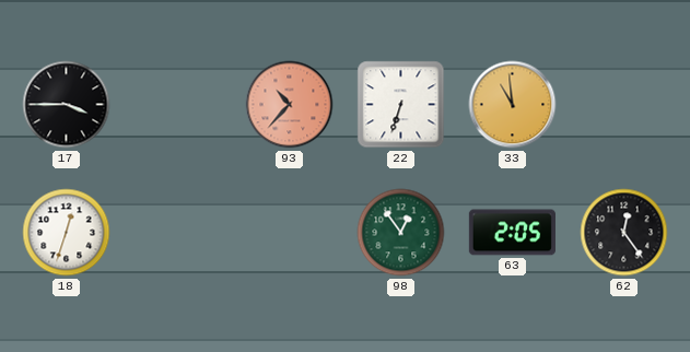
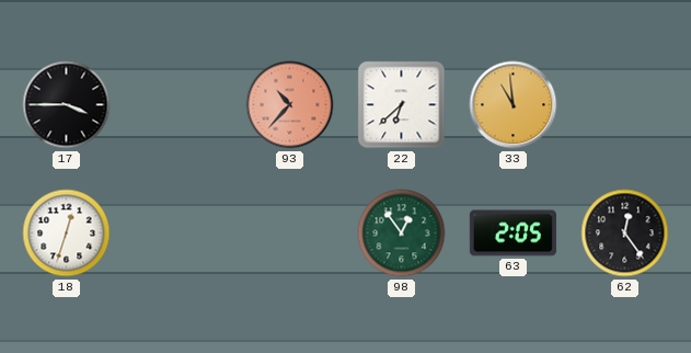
22: 6:33 -> 6:38 (402, 105)
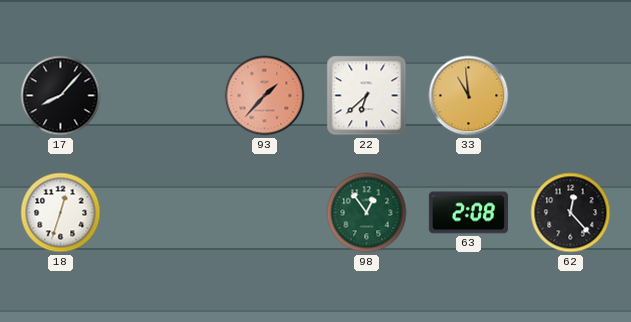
17: 3:45 -> 8:07 (61, 96)
93: 10:37 -> 1:37 (265, 96)
63: 2:05 -> 2:08 (468, 213)
62: 12:24 -> 12:23 (571, 213)
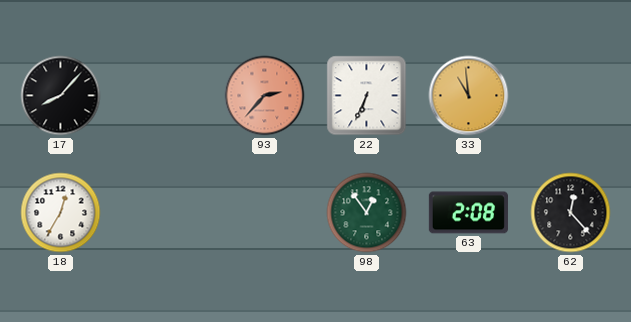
93: 1:37 -> 2:37 (265, 96)
22: 6:38 -> 6:34 (367, 96)
18: 12:33 -> 12:35 (61, 213)
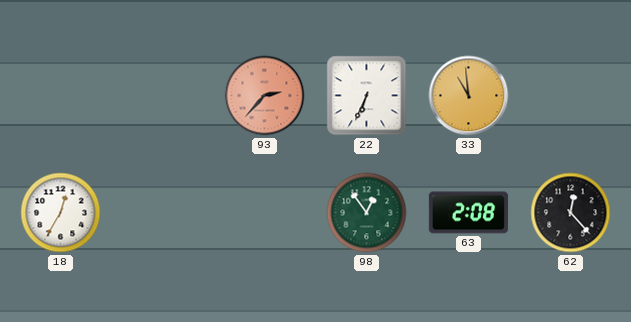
17: 8:07 -> none (61, 96)
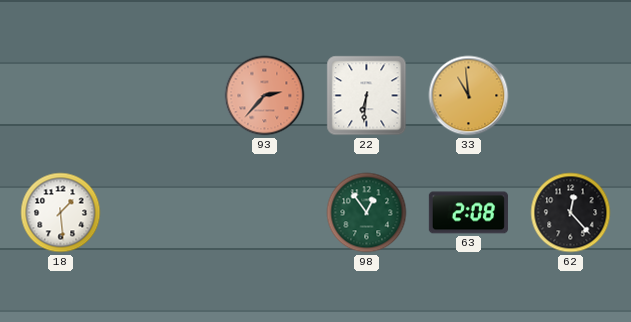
22: 6:34 -> 6:31 (367, 96)
18: 12:35 -> 1:29 (61, 213)
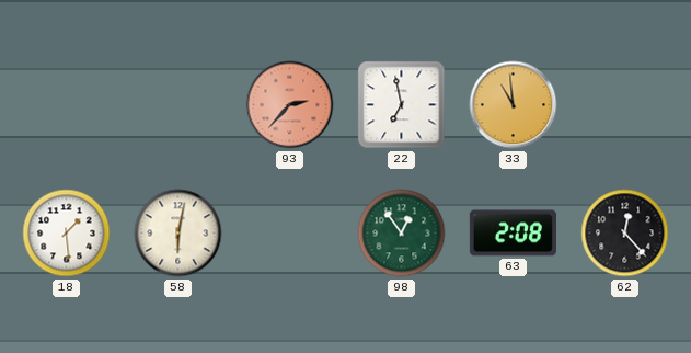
22: 6:31 -> 6:58 (402, 105)
58: none -> 6:02 (178, 234)
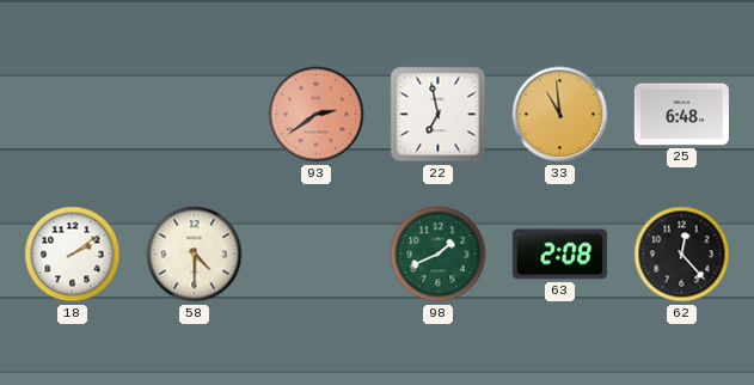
93: 2:37 -> 2:39 (317, 115)
25: none -> 6:48 (681, 115)
18: 1:29 -> 2:09 (73, 255)
58: 6:02 -> 4:30 (195, 255)
98: 12:54 -> 1:41 (439, 255)
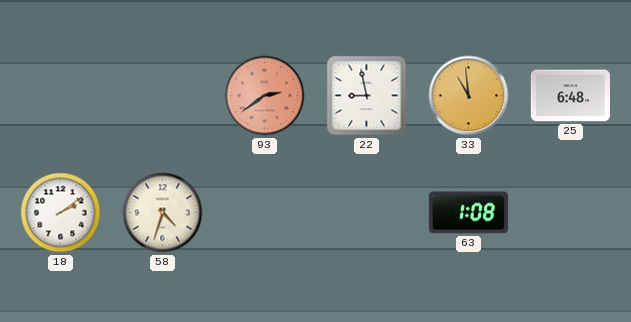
22: 6:58 -> 8:58 (367, 96)
58: 4:30 -> 4:33 (163, 213)
98: 1:41 -> none (439, 255)
63: 2:08 -> 1:08 (468, 213)
62: 12:23 -> none (682, 255)
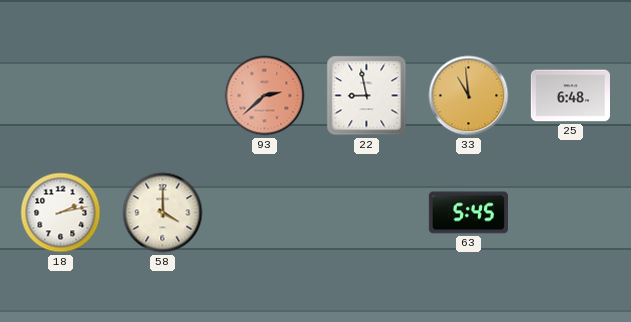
93: 2:39 -> 2:38 (265, 96)
18: 2:09 -> 2:13 (61, 213)
58: 4:33 -> 4:00 (163, 213)
63: 1:08 -> 5:45 (468, 213)
